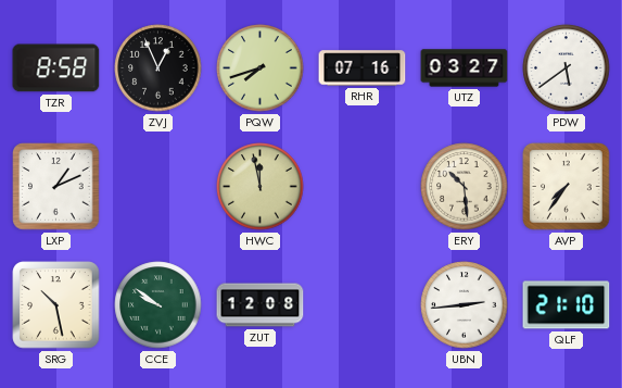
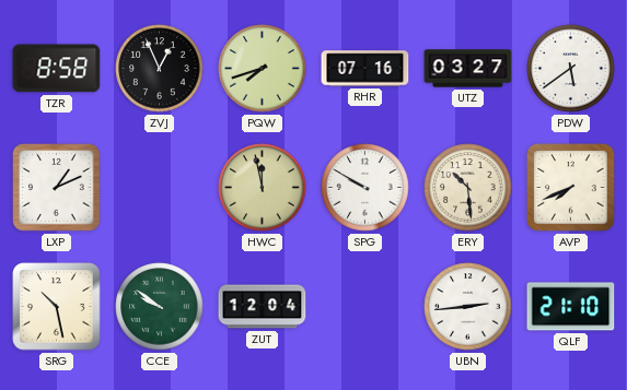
SPG: none -> 9:50 (365, 188)
AVP: 7:36 -> 7:41 (571, 188)
ZUT: 12:08 -> 12:04 (263, 307)
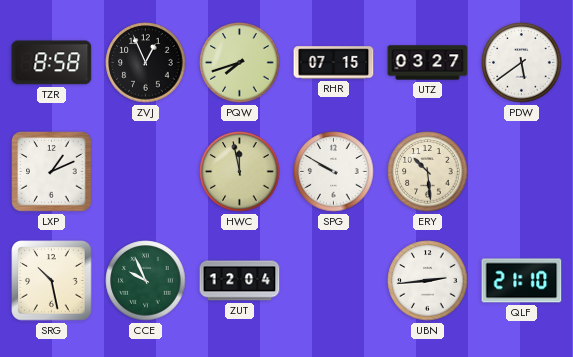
RHR: 07:16 -> 07:15 (334, 63)
AVP: 7:41 -> none (571, 188)
CCE: 9:51 -> 9:56 (146, 281)
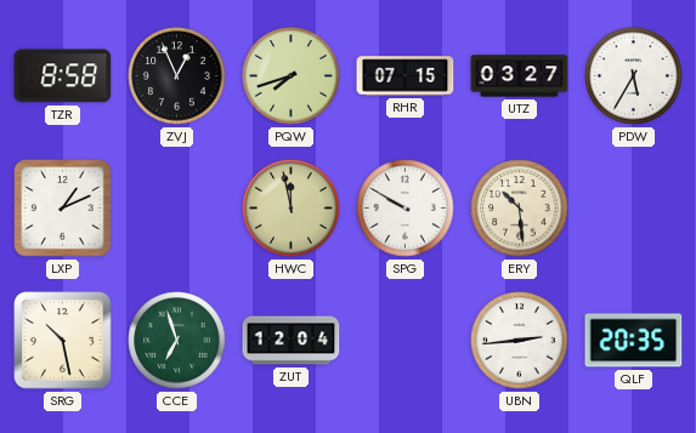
PDW: 5:39 -> 5:35 (634, 76)
CCE: 9:56 -> 6:57 (177, 341)
QLF: 21:10 -> 20:35 (634, 341)
